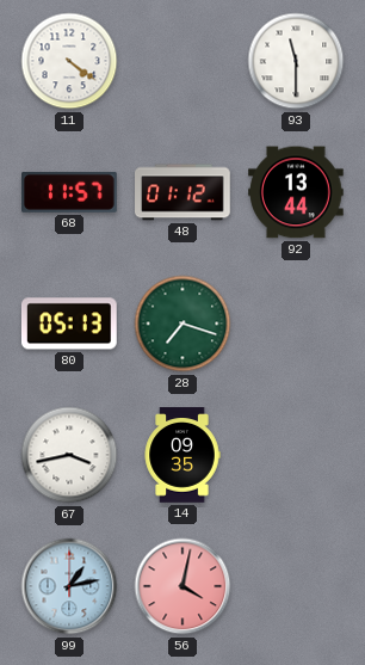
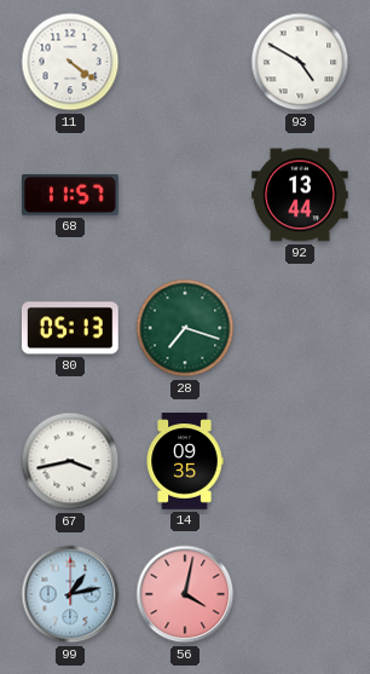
93: 11:30 -> 4:50 (300, 62)
48: 01:12 -> none (182, 192)
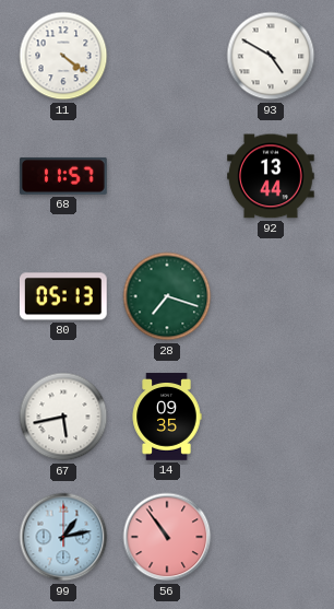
67: 3:43 -> 5:43 (63, 417)
56: 4:02 -> 10:54 (167, 537)
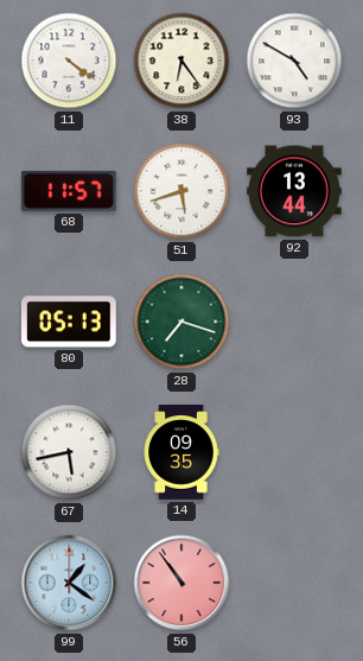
38: none -> 6:24 (181, 61)
51: none -> 5:42 (181, 191)
99: 1:13 -> 1:21 (69, 583)
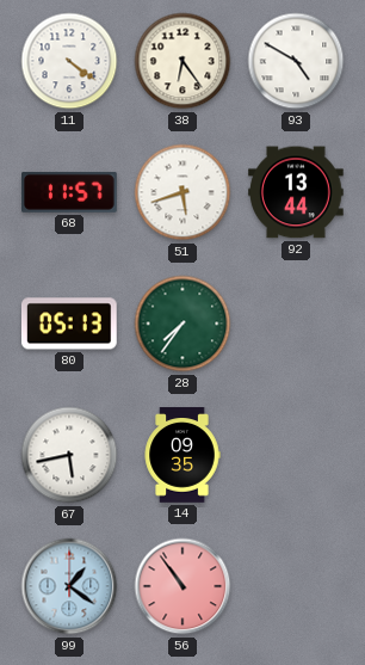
28: 7:18 -> 7:36 (182, 324)
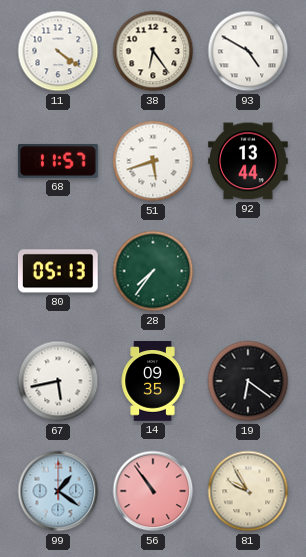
19: none -> 6:21 (248, 381)
81: none -> 9:55 (248, 491)
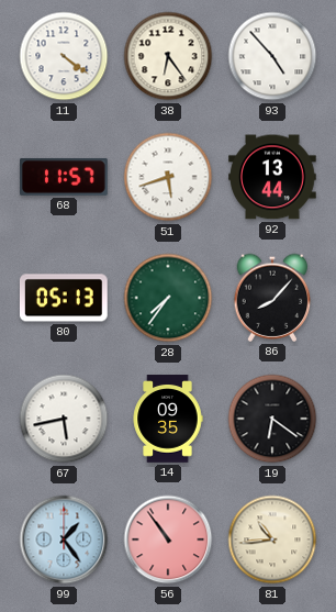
93: 4:50 -> 4:53 (272, 56)
86: none -> 8:07 (272, 298)
99: 1:21 -> 1:24 (64, 539)
81: 9:55 -> 10:44 (272, 539)
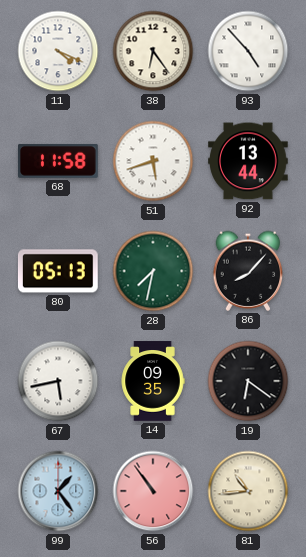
11: 4:21 -> 4:19 (58, 51)
68: 11:57 -> 11:58 (59, 161)
28: 7:36 -> 7:32 (153, 271)
